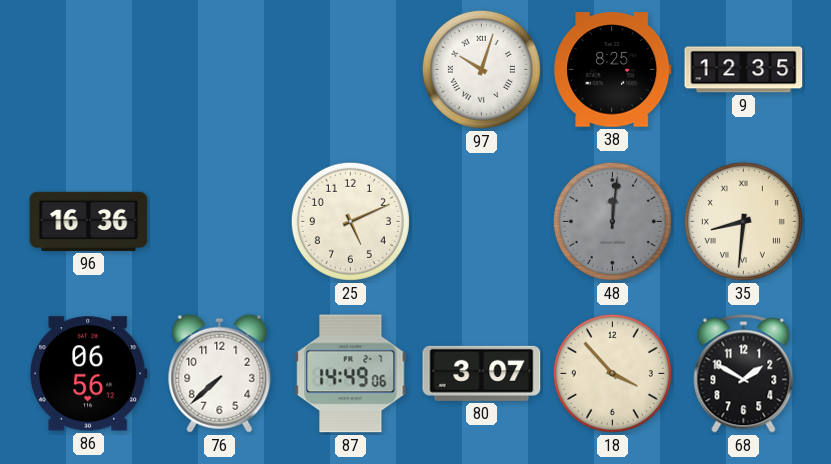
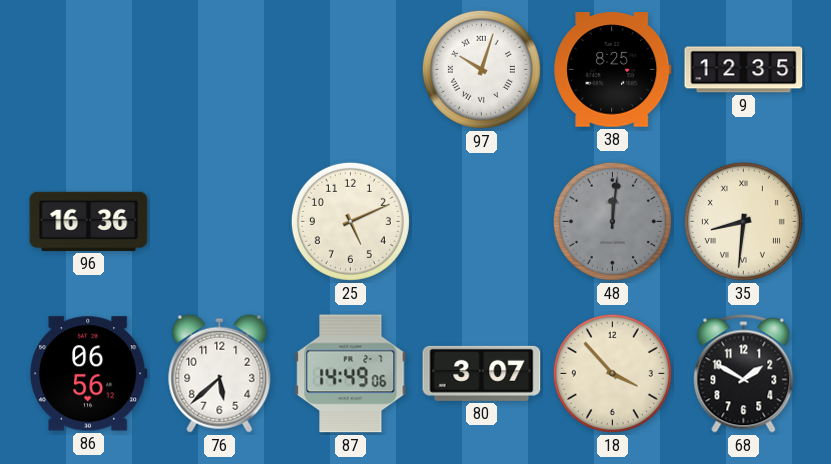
76: 7:38 -> 5:38 (220, 373)
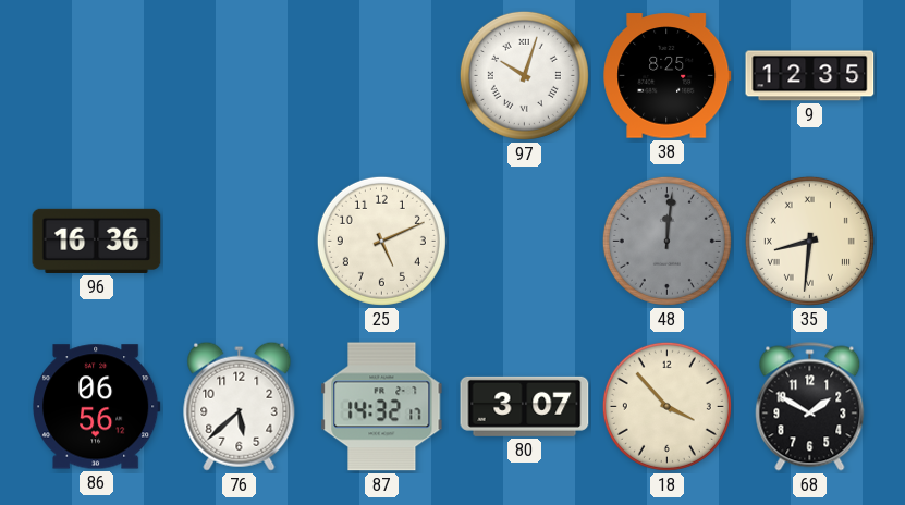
87: 14:49 -> 14:32 (382, 407)
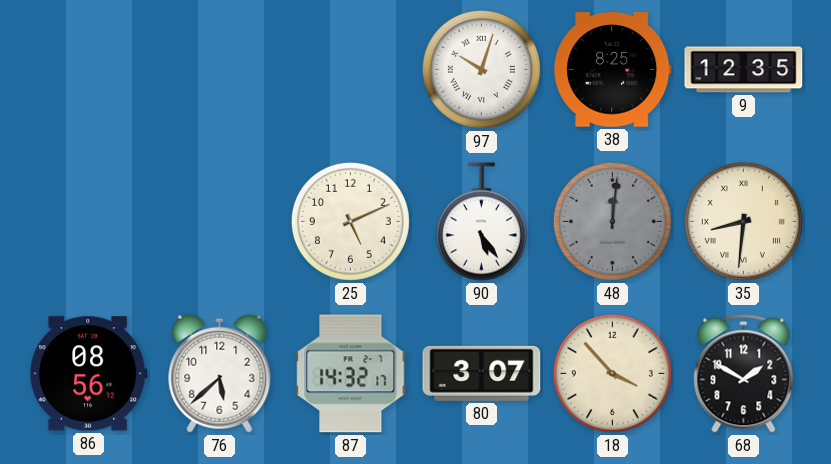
96: 16:36 -> none (97, 241)
90: none -> 5:24 (481, 222)
86: 06:56 -> 08:56 (89, 374)
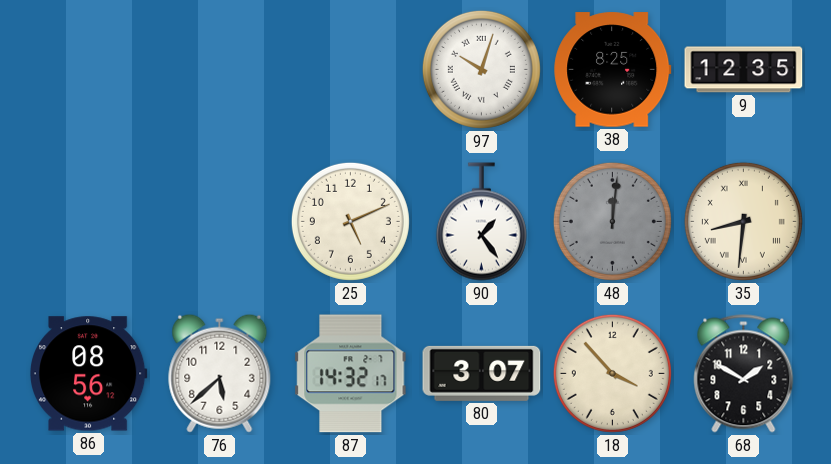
90: 5:24 -> 1:24 (481, 222)
